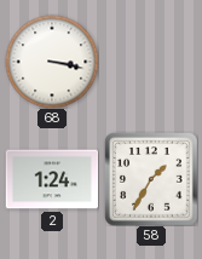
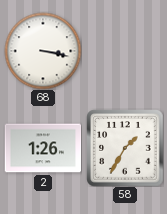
2: 1:24 -> 1:26 (43, 148)
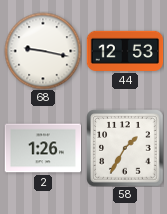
68: 3:17 -> 9:17 (43, 51)
44: none -> 12:53 (125, 51)
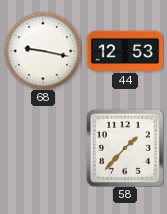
2: 1:26 -> none (43, 148)
58: 1:35 -> 1:37 (125, 148)
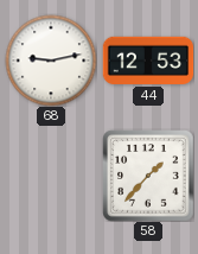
68: 9:17 -> 9:13 (51, 61)
